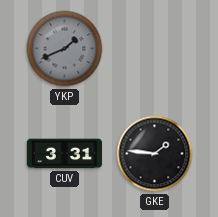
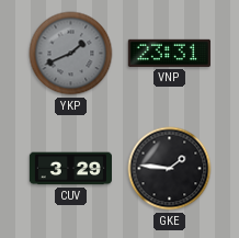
VNP: none -> 23:31 (169, 53)
CUV: 3:31 -> 3:29 (70, 169)
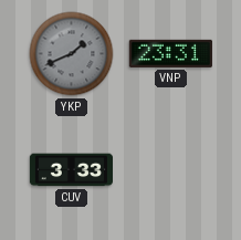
CUV: 3:29 -> 3:33 (71, 170)
GKE: 1:46 -> none (170, 169)
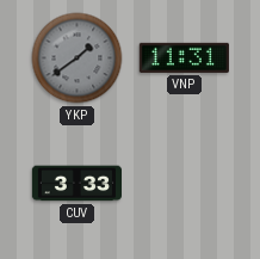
YKP: 1:41 -> 1:39 (78, 58)
VNP: 23:31 -> 11:31 (184, 57)
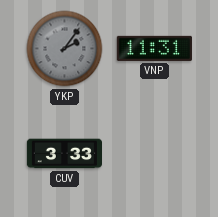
YKP: 1:39 -> 2:06 (65, 49)
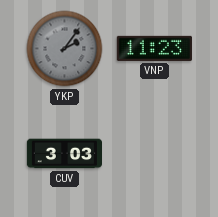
VNP: 11:31 -> 11:23 (154, 48)
CUV: 3:33 -> 3:03 (64, 154)
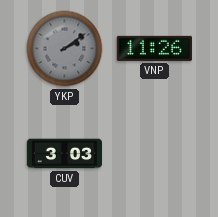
YKP: 2:06 -> 2:09 (65, 49)
VNP: 11:23 -> 11:26 (154, 48)
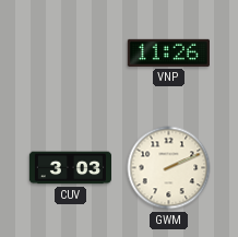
YKP: 2:09 -> none (65, 49)
GWM: none -> 2:11 (169, 168)
